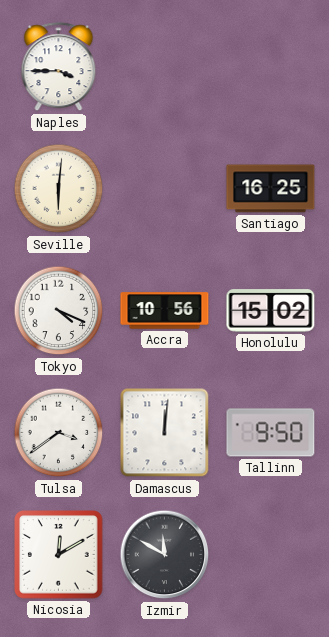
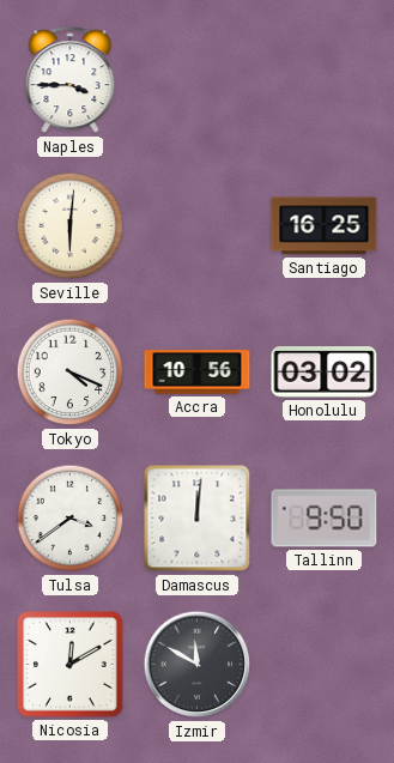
Honolulu: 15:02 -> 03:02 (325, 373)
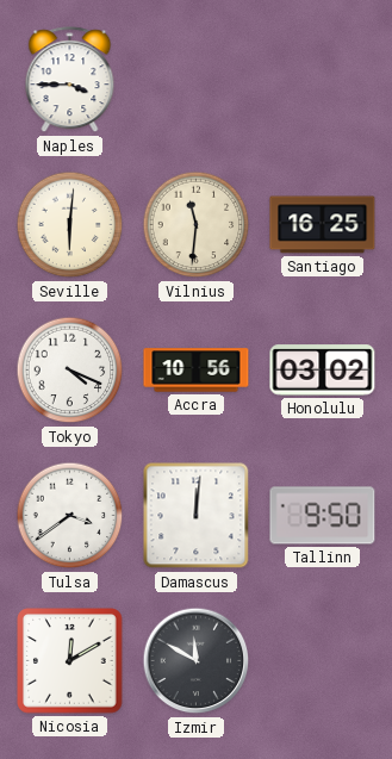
Vilnius: none -> 11:31 (197, 225)
